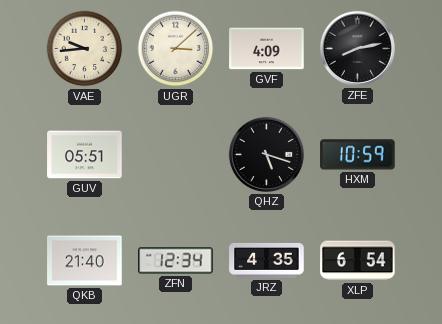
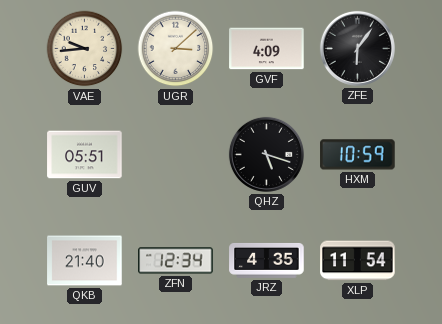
ZFE: 8:13 -> 6:06 (357, 48)
XLP: 6:54 -> 11:54 (358, 261)
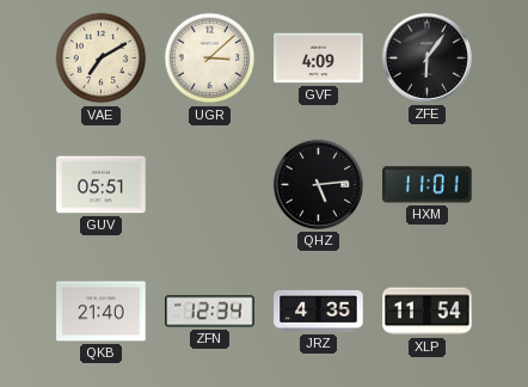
VAE: 9:44 -> 7:10 (102, 59)
QHZ: 5:18 -> 5:14 (318, 184)
HXM: 10:59 -> 11:01 (428, 185)
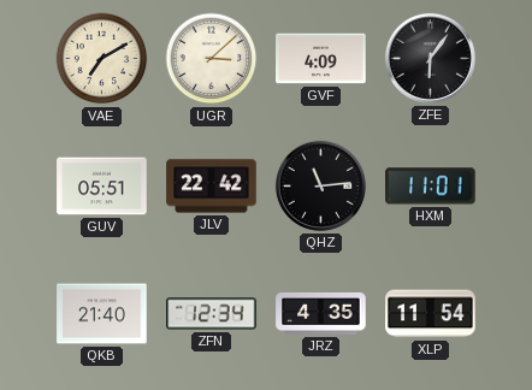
JLV: none -> 22:42 (212, 187)
QHZ: 5:14 -> 11:14 (320, 185)
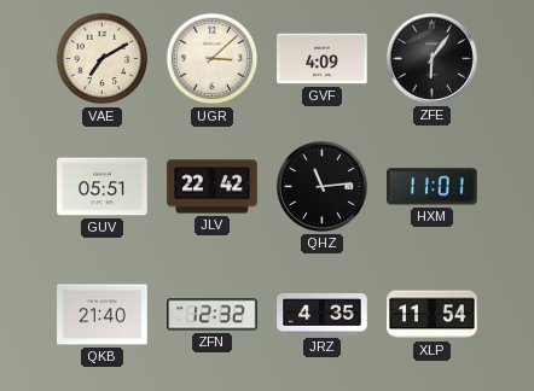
ZFN: 12:34 -> 12:32 (213, 315)
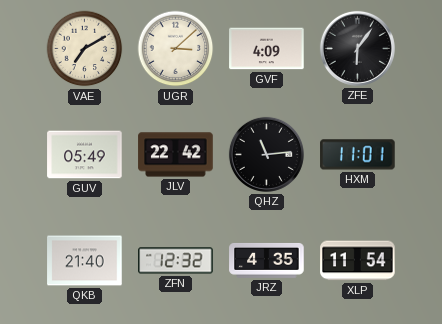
GUV: 05:51 -> 05:49 (85, 155)
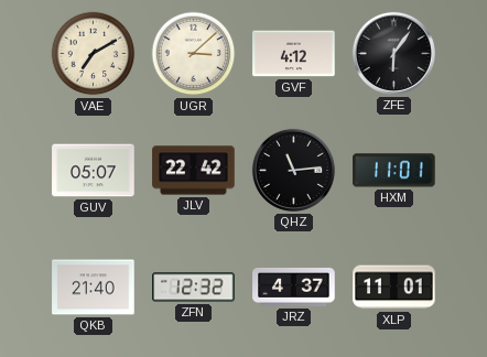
GVF: 4:09 -> 4:12 (294, 54)
GUV: 05:49 -> 05:07 (94, 171)
JRZ: 4:35 -> 4:37 (294, 286)
XLP: 11:54 -> 11:01 (394, 288)
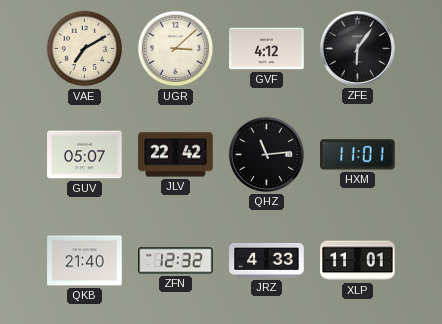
JRZ: 4:37 -> 4:33 (267, 260)
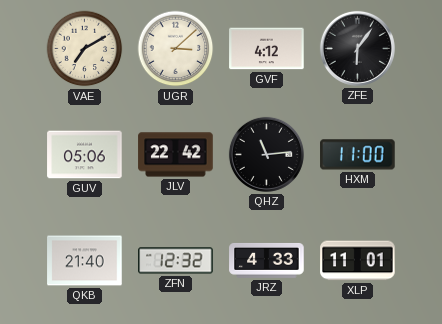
GUV: 05:07 -> 05:06 (85, 155)
HXM: 11:01 -> 11:00 (358, 155)
